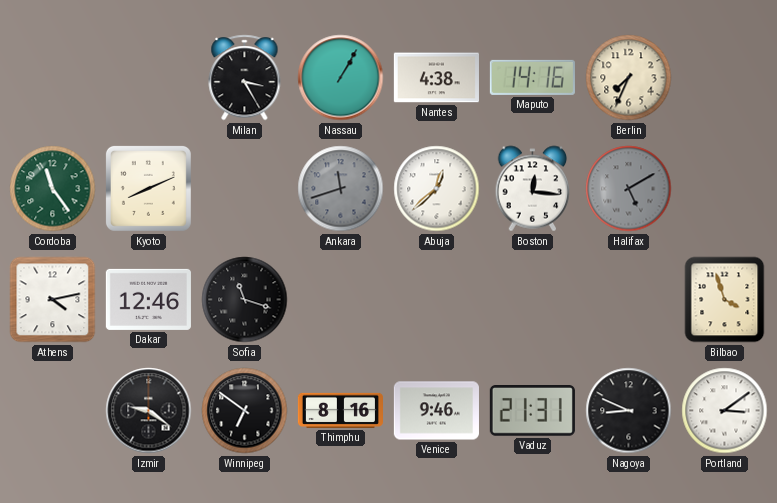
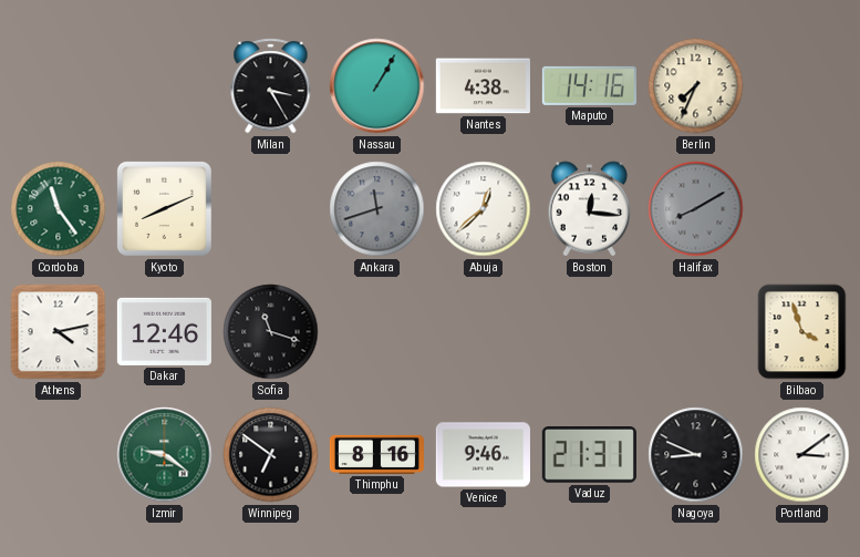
Halifax: 5:10 -> 8:10 (696, 209)
Izmir dial: black -> green (165, 455)
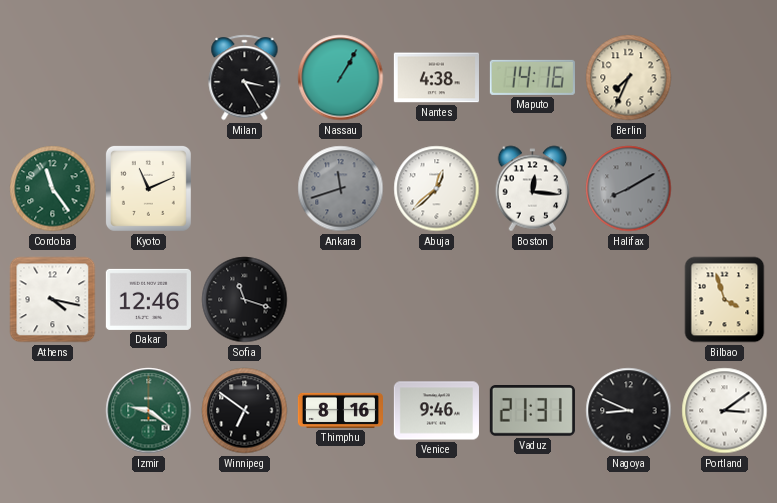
Kyoto: 8:11 -> 11:11 (148, 188)
Athens: 4:13 -> 4:17 (53, 300)
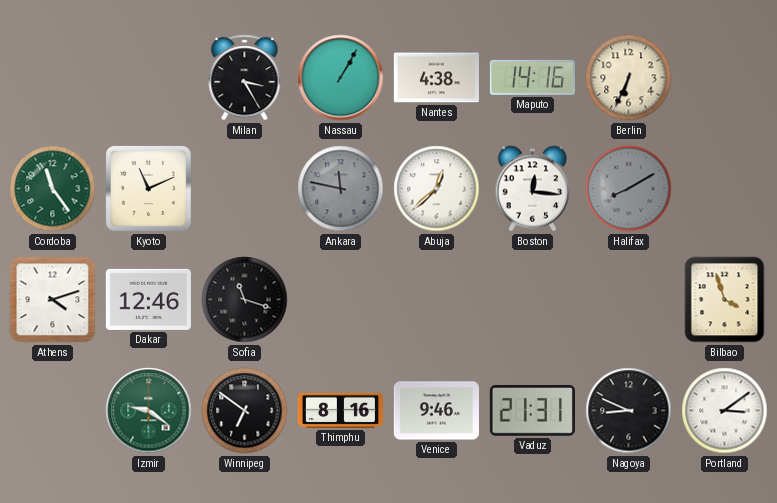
Berlin: 7:34 -> 6:34 (629, 78)
Ankara: 11:42 -> 11:47 (341, 189)
Athens: 4:17 -> 4:12 (53, 300)
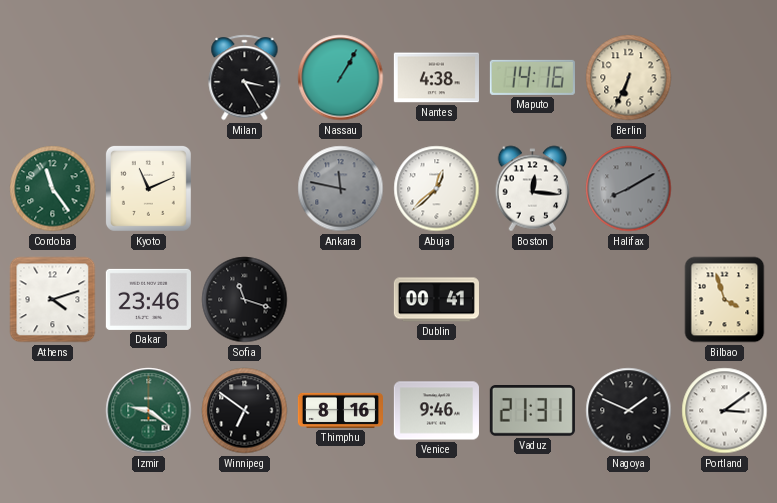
Dakar: 12:46 -> 23:46 (148, 299)
Dublin: none -> 00:41 (436, 300)
Nagoya: 8:49 -> 1:49 (629, 411)
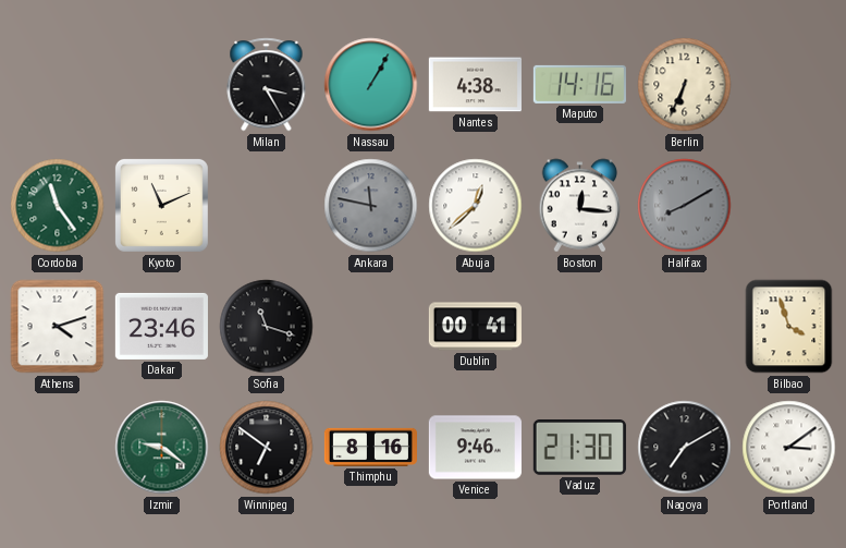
Vaduz: 21:31 -> 21:30 (579, 448)
Nagoya: 1:49 -> 7:10 (685, 448)
